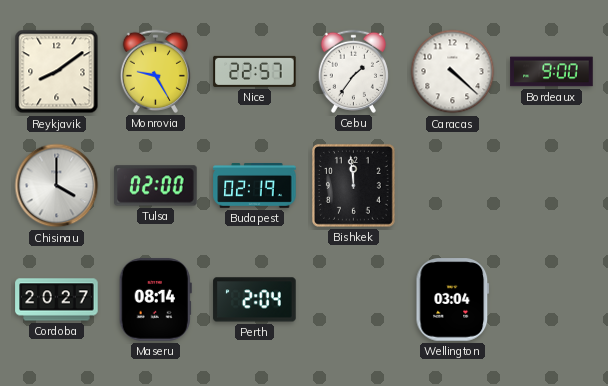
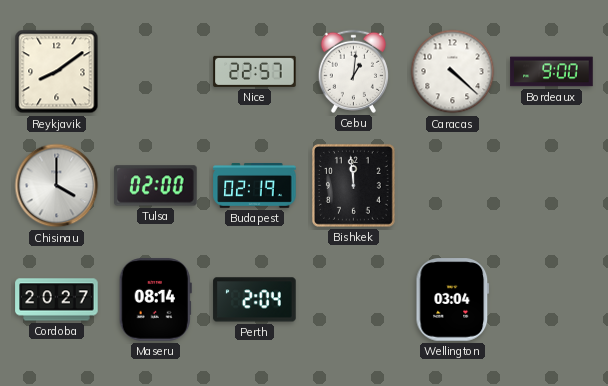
Monrovia: 9:25 -> none (155, 71)
Cebu: 1:36 -> 1:01 (353, 71)
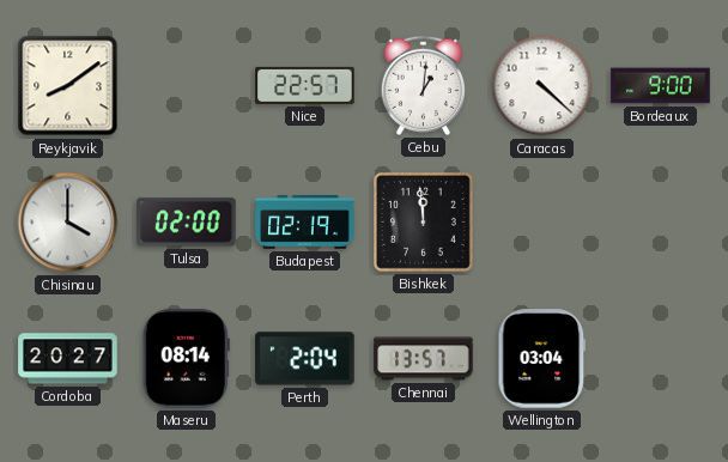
Chennai: none -> 13:57 (424, 359)
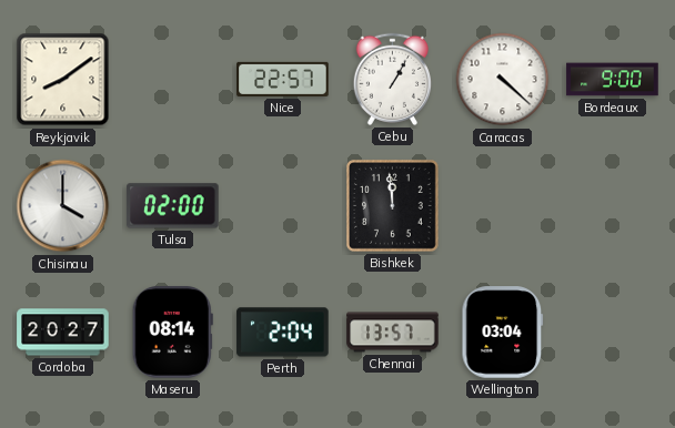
Cebu: 1:01 -> 1:05 (392, 79)
Budapest: 02:19 -> none (305, 223)
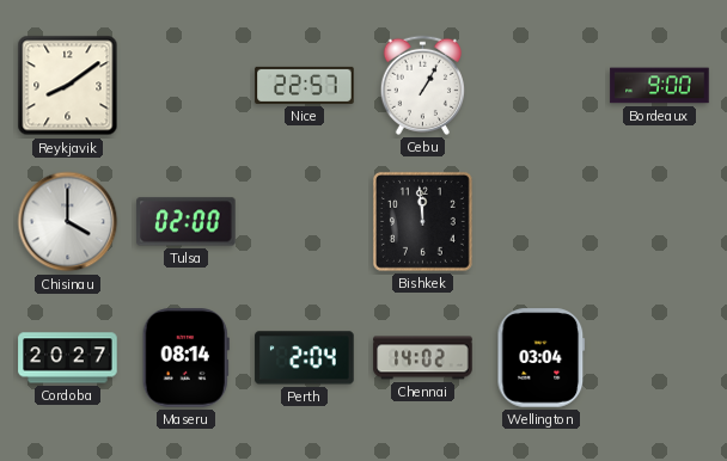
Caracas: 4:22 -> none (503, 80)
Chennai: 13:57 -> 14:02 (423, 358)
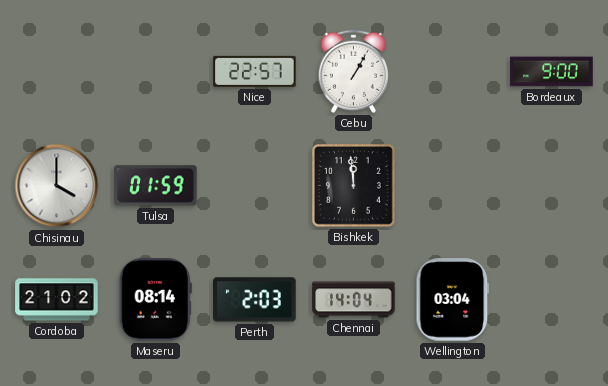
Reykjavik: 8:09 -> none (68, 86)
Tulsa: 02:00 -> 01:59 (156, 186)
Cordoba: 20:27 -> 21:02 (57, 300)
Perth: 2:04 -> 2:03 (255, 300)
Chennai: 14:02 -> 14:04 (354, 300)
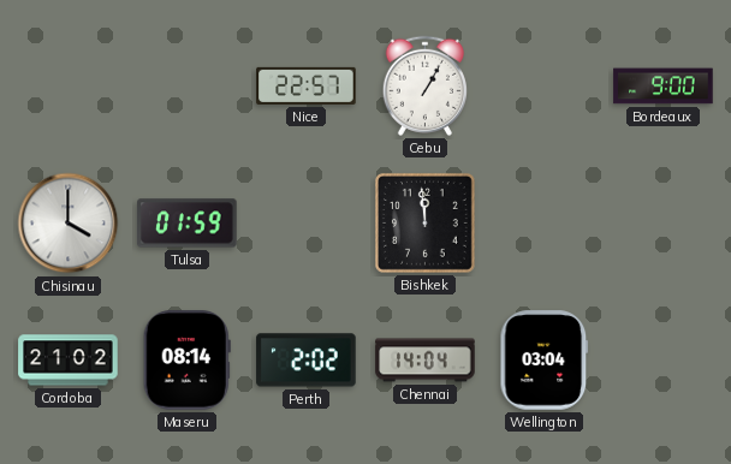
Perth: 2:03 -> 2:02 (307, 361)
